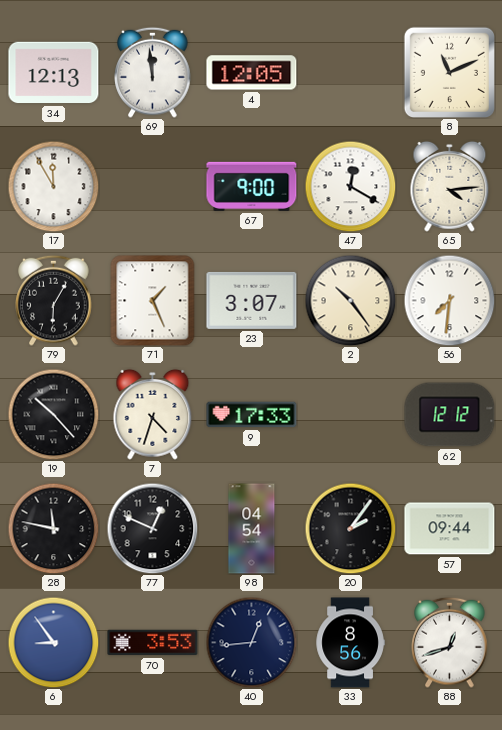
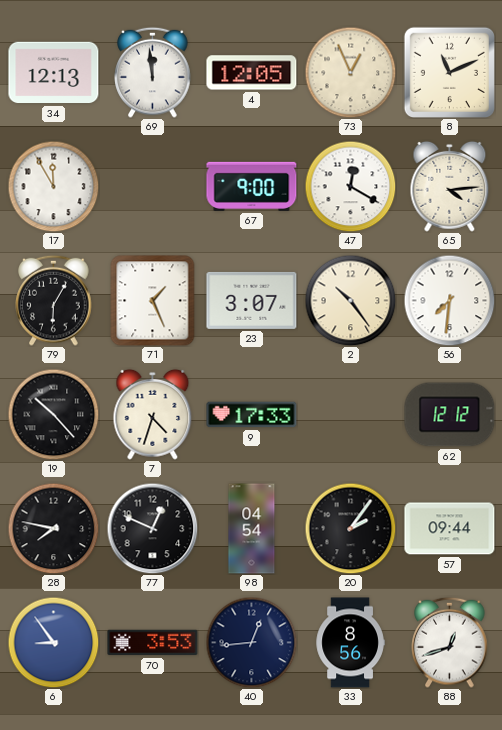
73: none -> 12:56 (350, 72)
28: 11:47 -> 7:47 (53, 528)
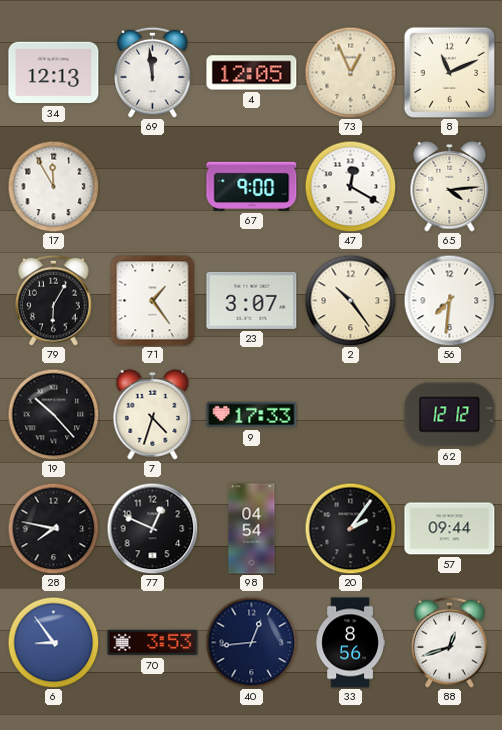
71: 1:26 -> 1:24 (153, 301)
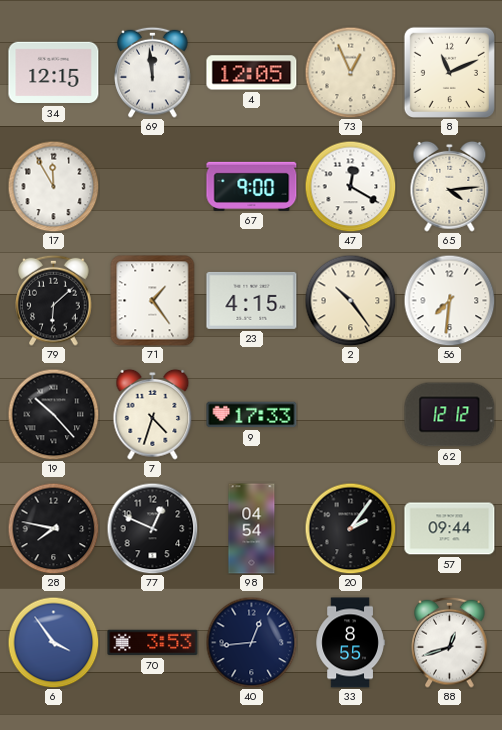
34: 12:13 -> 12:15 (54, 73)
79: 6:05 -> 6:08 (54, 300)
23: 3:07 -> 4:15 (252, 300)
6: 8:54 -> 3:54 (53, 642)
33: 8:56 -> 8:55 (350, 643)
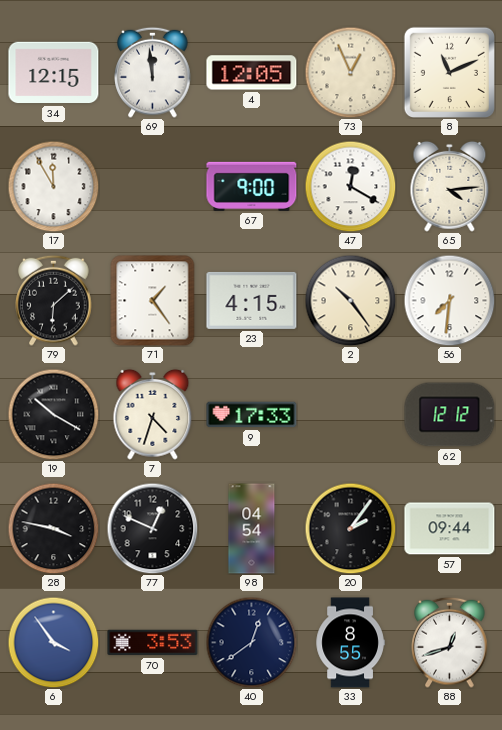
19: 10:23 -> 10:20 (53, 414)
28: 7:47 -> 3:47 (53, 528)
40: 12:44 -> 12:39 (251, 642)
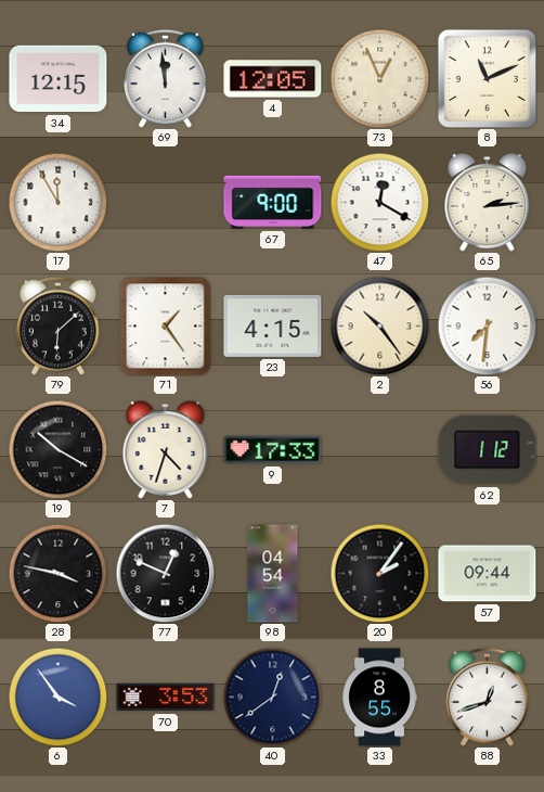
65: 4:14 -> 2:14 (488, 202)
62: 12:12 -> 1:12 (488, 450)
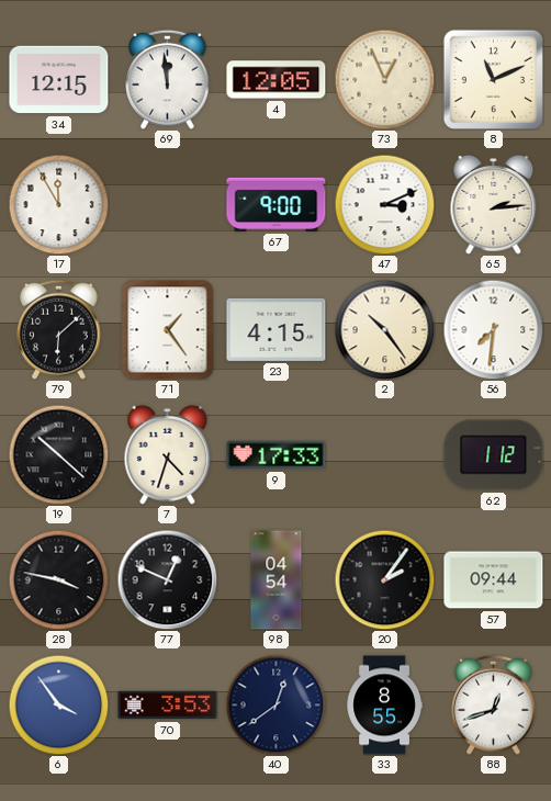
47: 12:20 -> 3:11 (384, 204)
19: 10:20 -> 10:22 (58, 454)
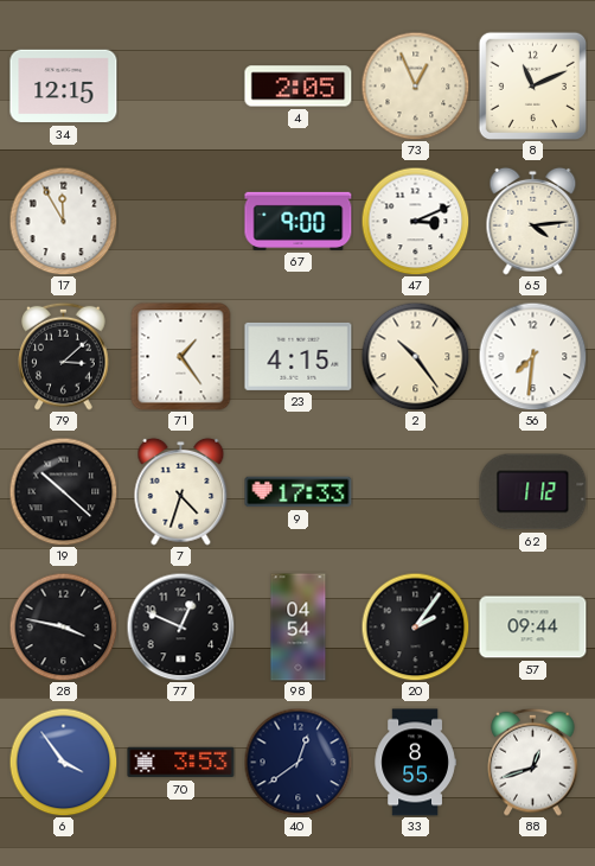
69: 11:59 -> none (168, 79)
4: 12:05 -> 2:05 (299, 87)
65: 2:14 -> 4:14 (533, 221)
79: 6:08 -> 3:08 (64, 356)
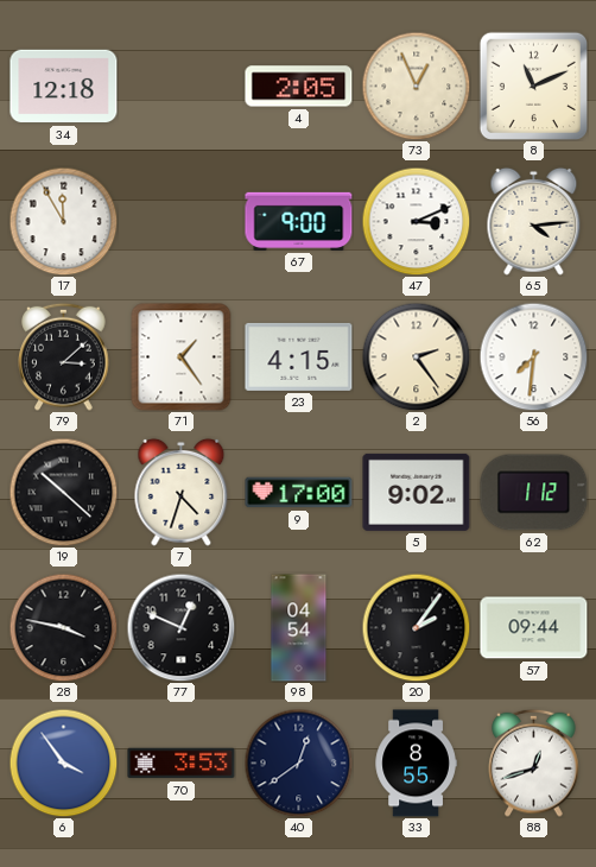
34: 12:15 -> 12:18 (64, 87)
2: 10:24 -> 2:24 (416, 356)
9: 17:33 -> 17:00 (299, 493)
5: none -> 9:02 (417, 492)
